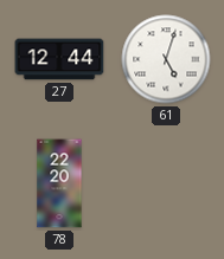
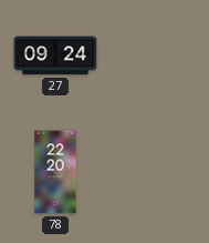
27: 12:44 -> 09:24 (55, 55)
61: 5:03 -> none (166, 59)
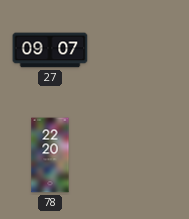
27: 09:24 -> 09:07 (50, 50)
